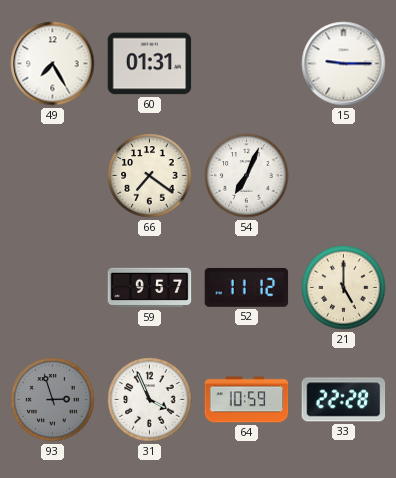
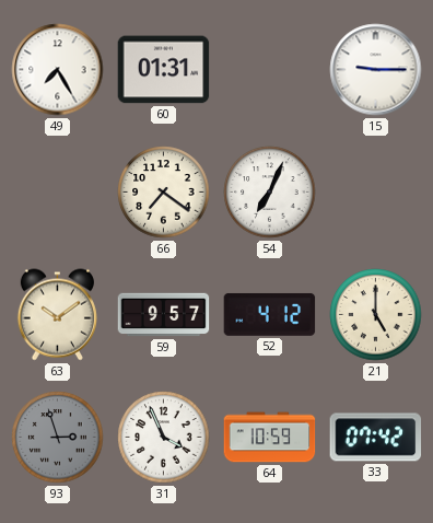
63: none -> 10:09 (57, 315)
52: 11:12 -> 4:12 (270, 314)
33: 22:28 -> 07:42 (376, 438)
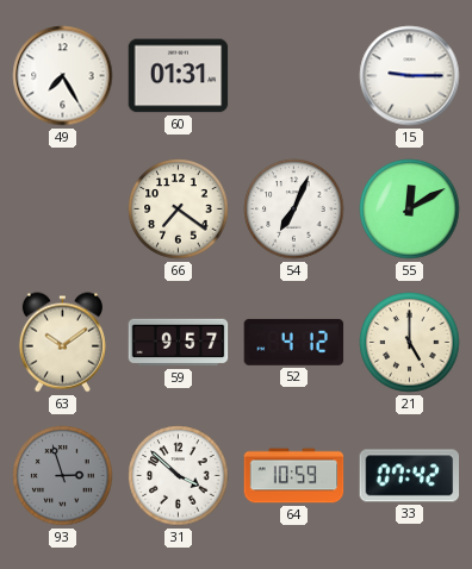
55: none -> 12:10 (410, 210)
31: 3:56 -> 3:52 (179, 476)
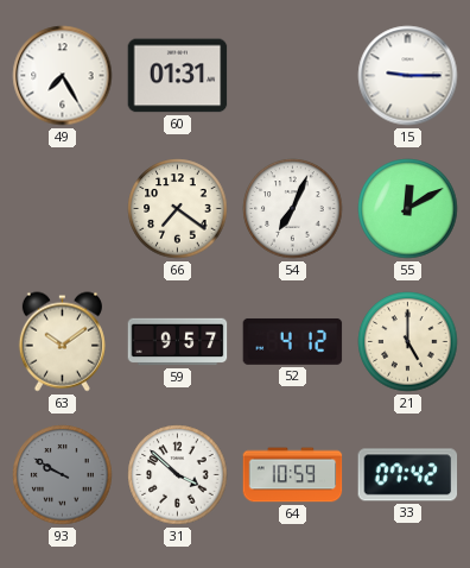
93: 2:57 -> 9:50 (63, 475)
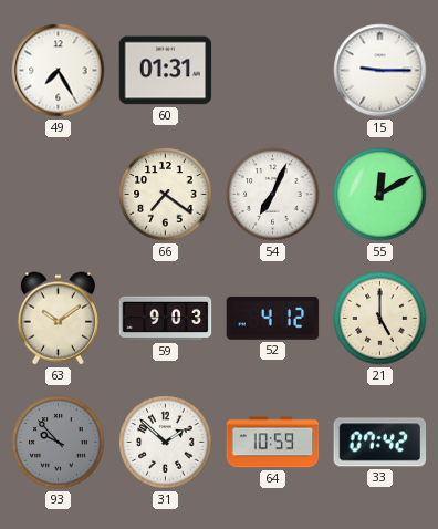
59: 9:57 -> 9:03 (166, 319)
93: 9:50 -> 9:53 (59, 443)
31: 3:52 -> 1:52 (166, 443)
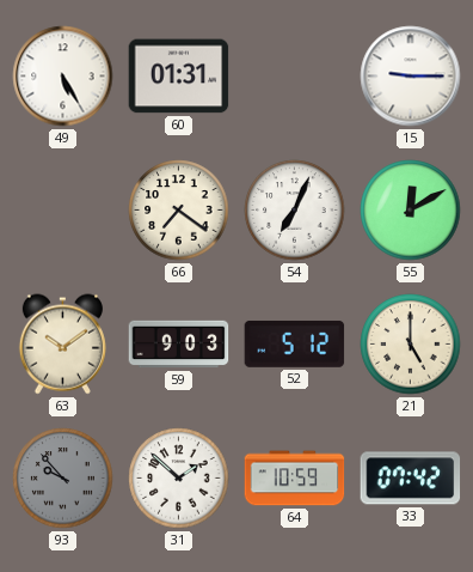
49: 7:25 -> 5:25 (63, 77)
52: 4:12 -> 5:12 (295, 343)
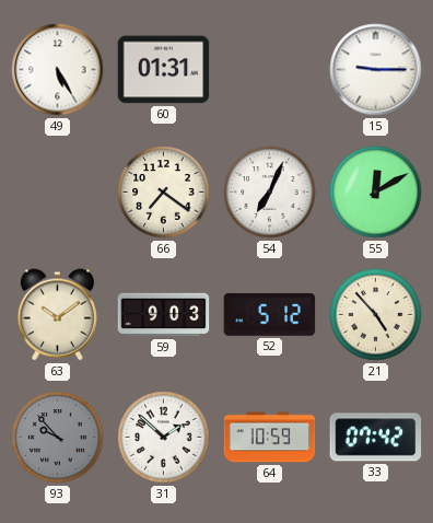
21: 5:00 -> 4:53 (376, 315)
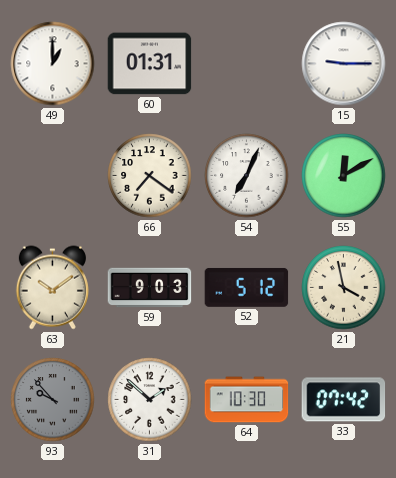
49: 5:25 -> 1:00 (53, 64)
21: 4:53 -> 3:58 (344, 288)
64: 10:59 -> 10:30 (247, 400)
